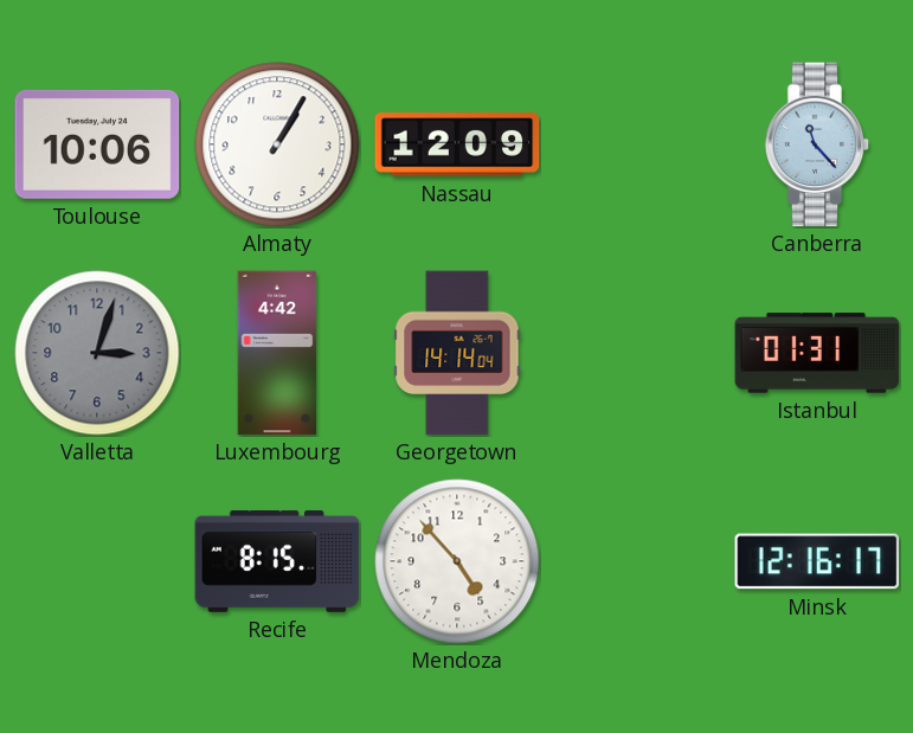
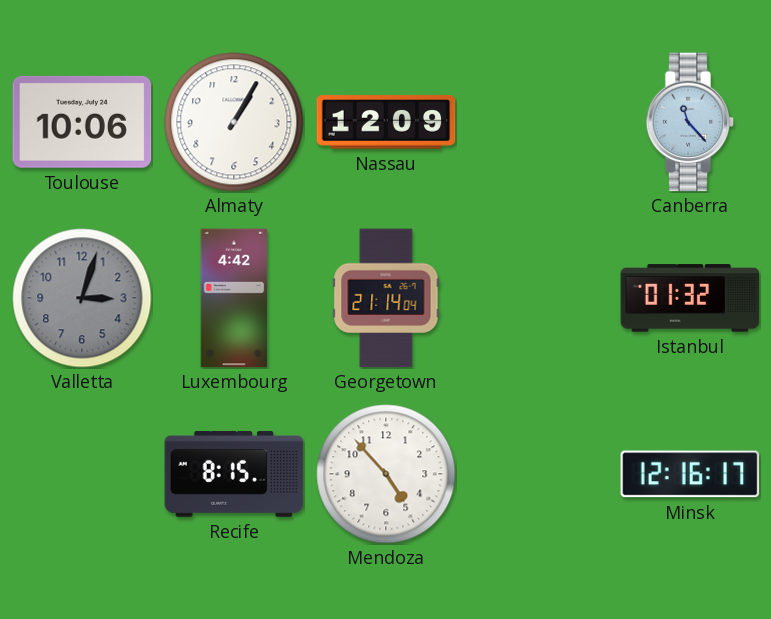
Georgetown: 14:14 -> 21:14 (386, 298)
Istanbul: 01:31 -> 01:32 (690, 298)
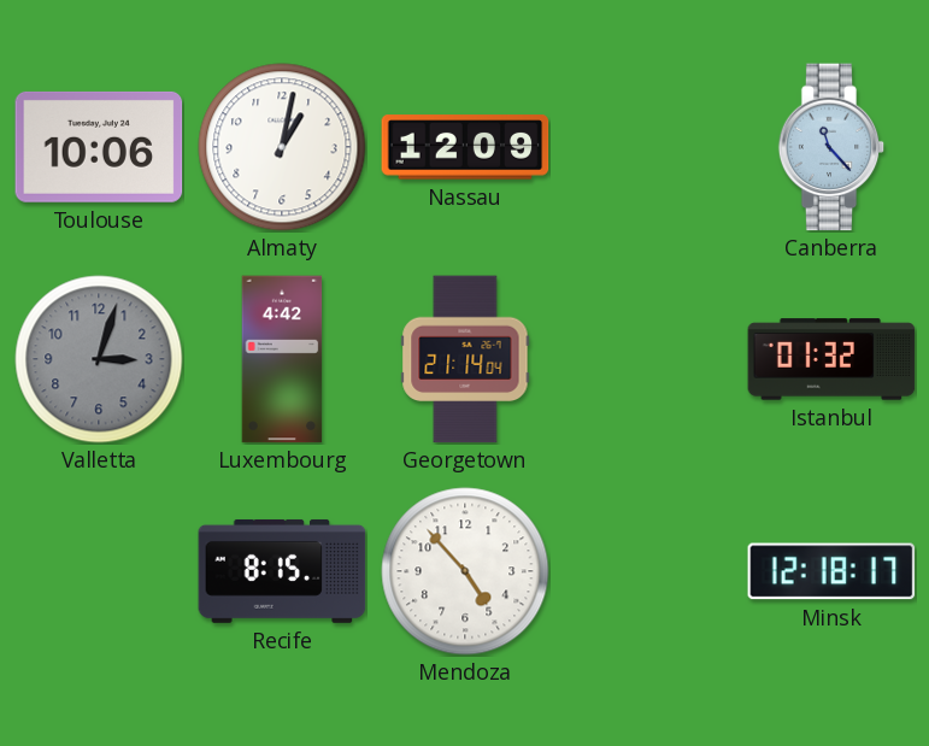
Almaty: 1:05 -> 1:02 (282, 147)
Minsk: 12:16 -> 12:18 (831, 571)
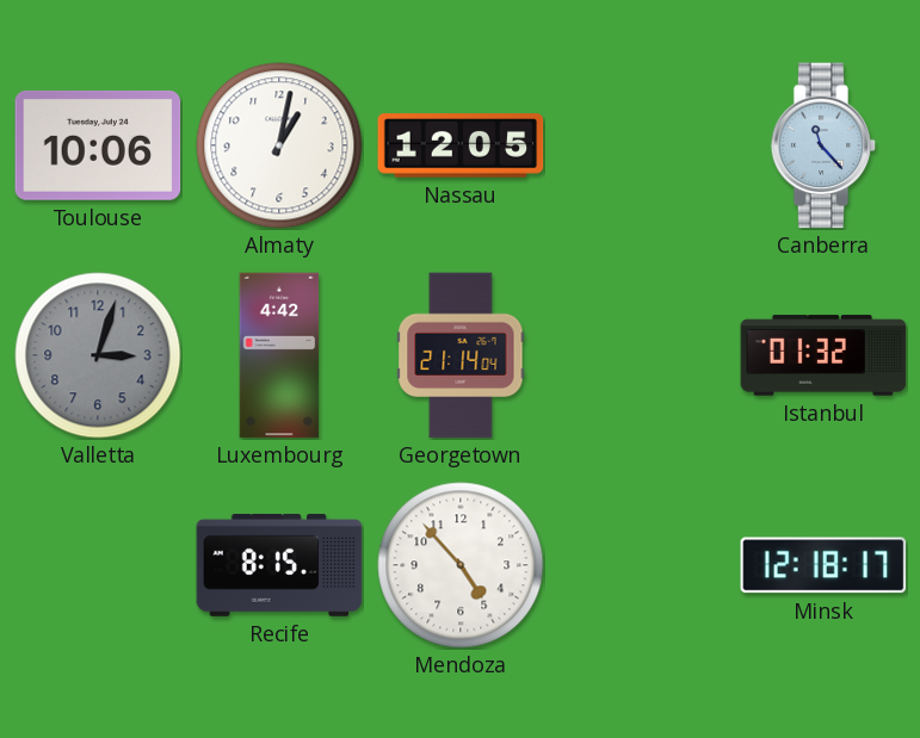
Nassau: 12:09 -> 12:05 (461, 145)
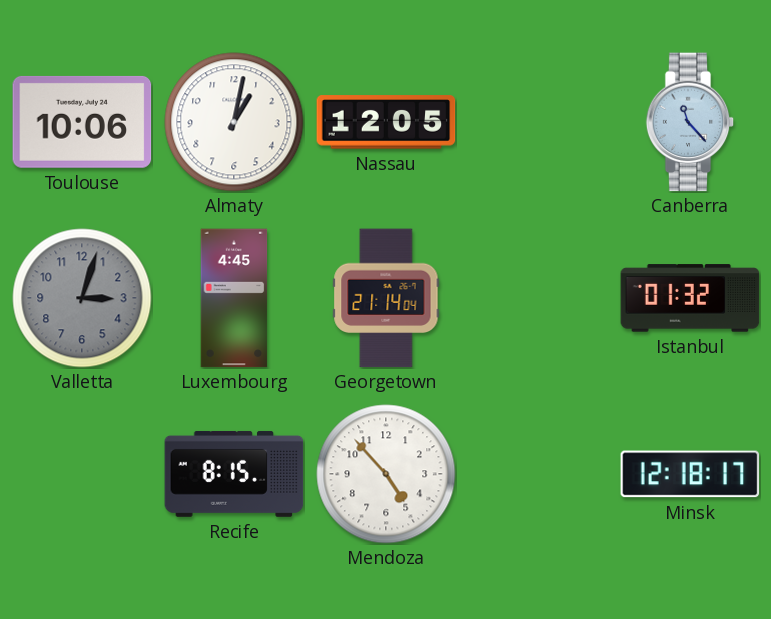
Luxembourg: 4:42 -> 4:45 (234, 298)
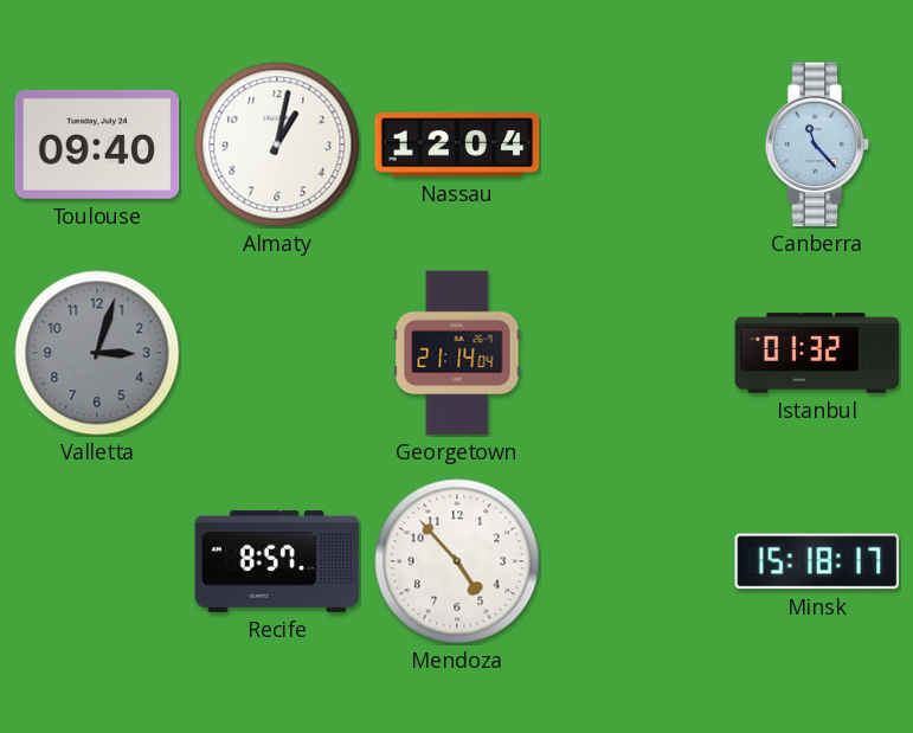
Toulouse: 10:06 -> 09:40 (97, 144)
Nassau: 12:05 -> 12:04 (457, 144)
Luxembourg: 4:45 -> none (234, 298)
Recife: 8:15 -> 8:57 (277, 561)
Minsk: 12:18 -> 15:18 (817, 561)
